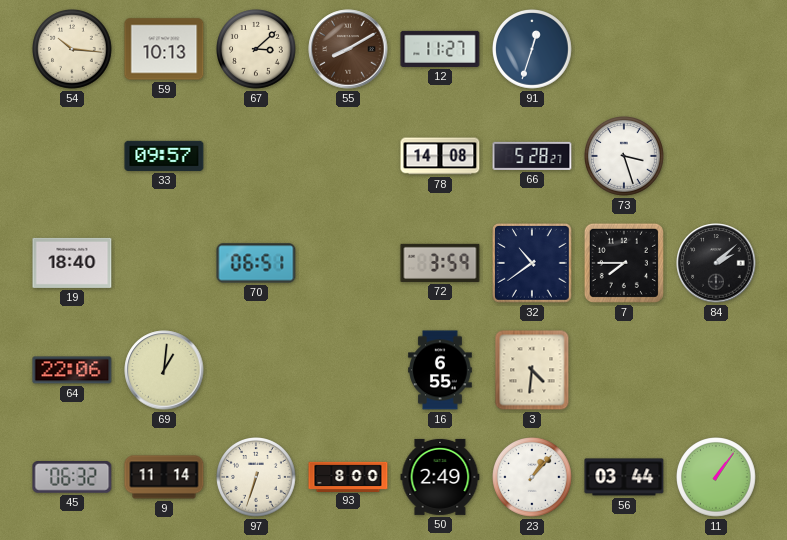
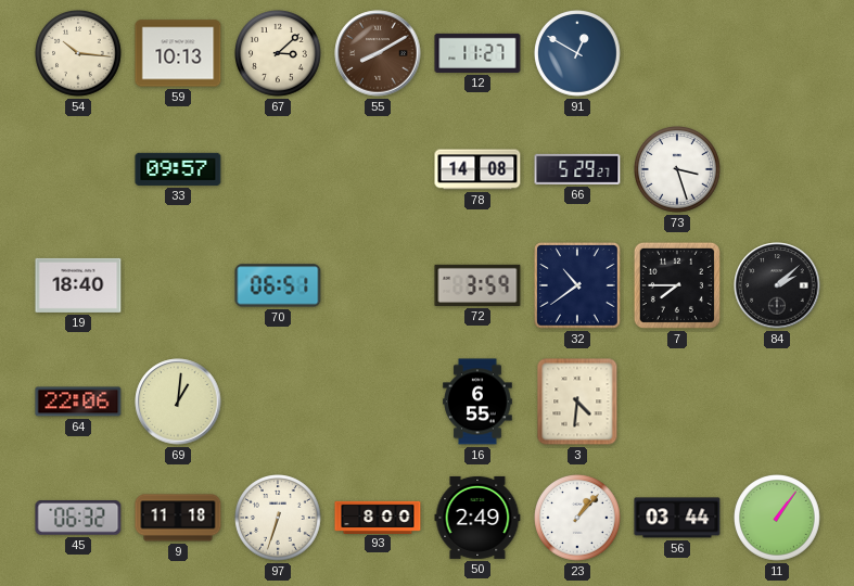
91: 12:33 -> 12:50 (578, 54)
66: 5:28 -> 5:29 (577, 169)
9: 11:14 -> 11:18 (178, 518)
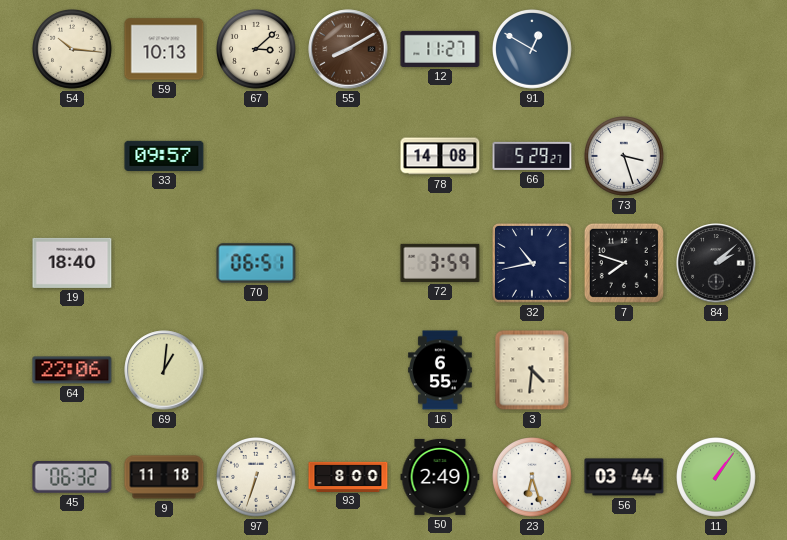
32: 10:39 -> 10:43 (533, 264)
7: 7:45 -> 7:48 (624, 263)
23: 1:07 -> 6:27 (533, 478)
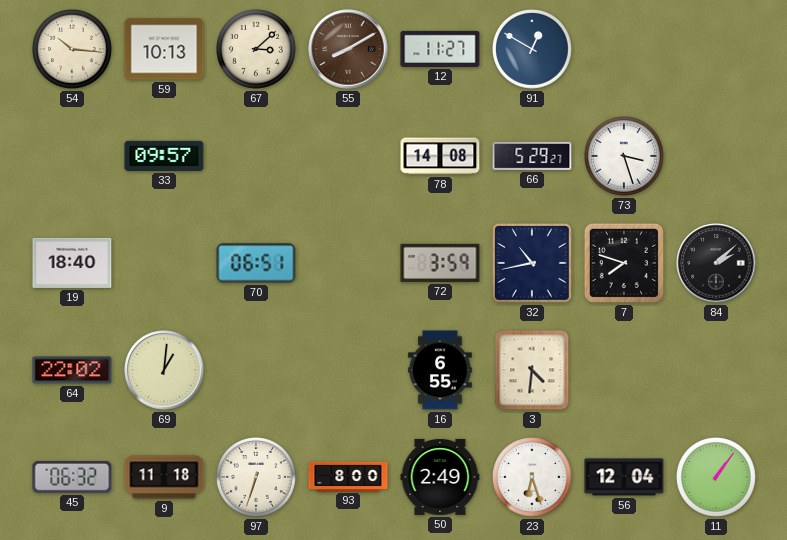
64: 22:06 -> 22:02 (72, 370)
56: 03:44 -> 12:04 (624, 477)
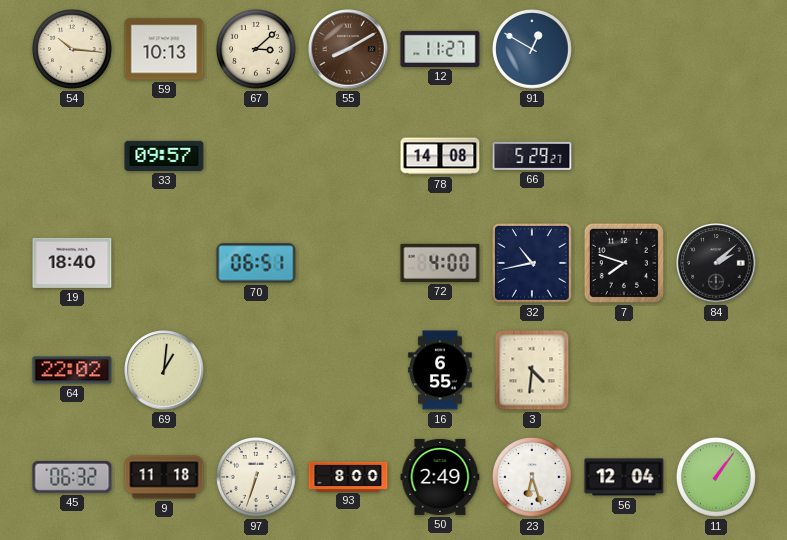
73: 3:27 -> none (625, 157)
72: 3:59 -> 4:00 (440, 263)
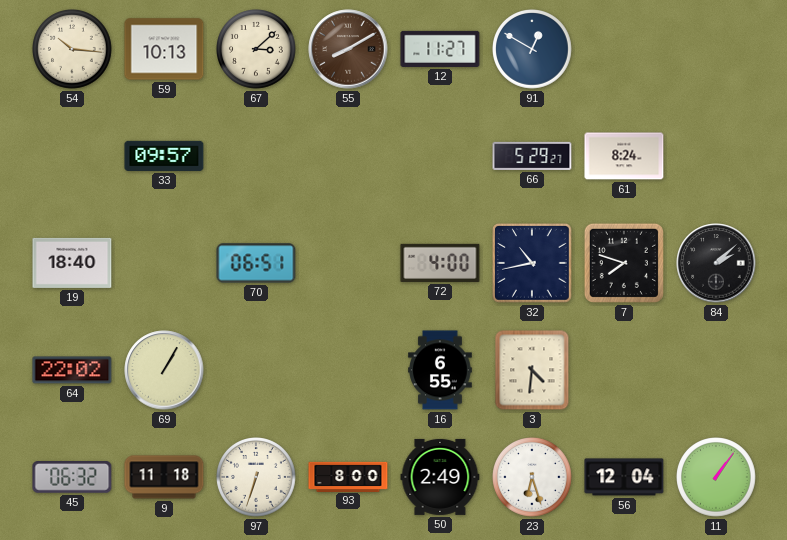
78: 14:08 -> none (440, 156)
61: none -> 8:24 (624, 156)
69: 1:01 -> 1:05 (164, 370)
